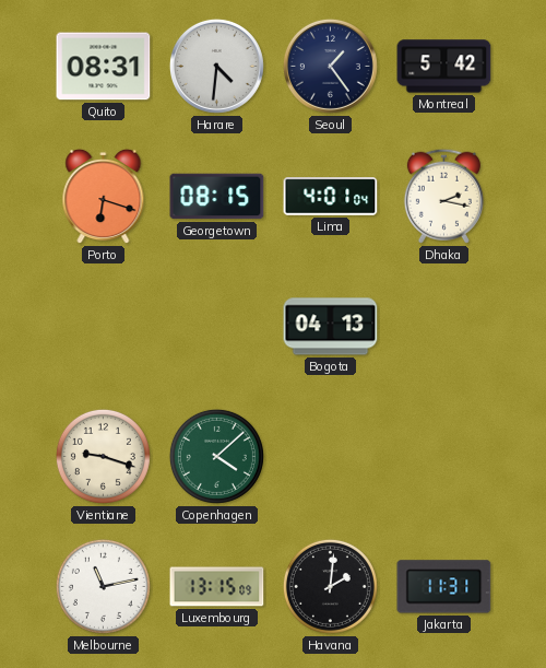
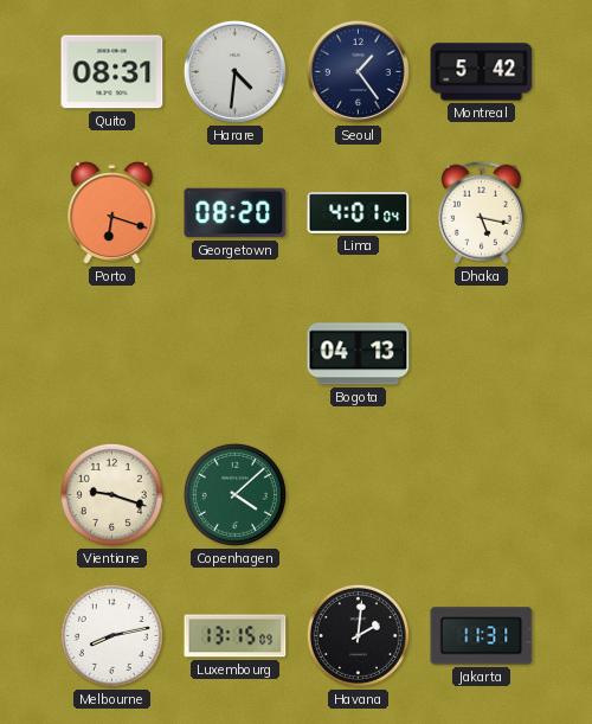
Georgetown: 08:15 -> 08:20 (236, 213)
Dhaka: 2:17 -> 5:17 (481, 212)
Melbourne: 11:13 -> 8:13 (111, 635)
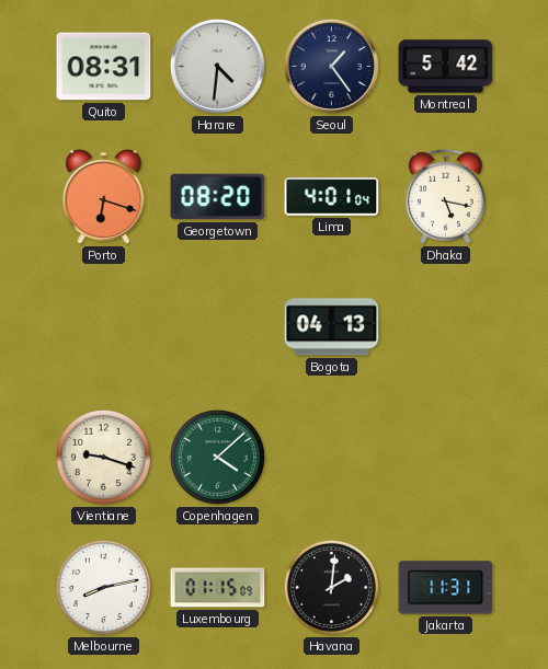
Luxembourg: 13:15 -> 01:15 (218, 588)
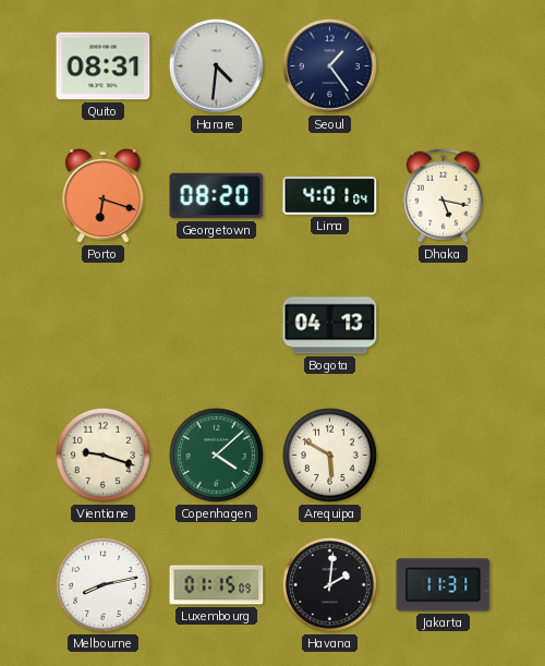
Montreal: 5:42 -> none (446, 67)
Arequipa: none -> 5:50 (329, 455)
